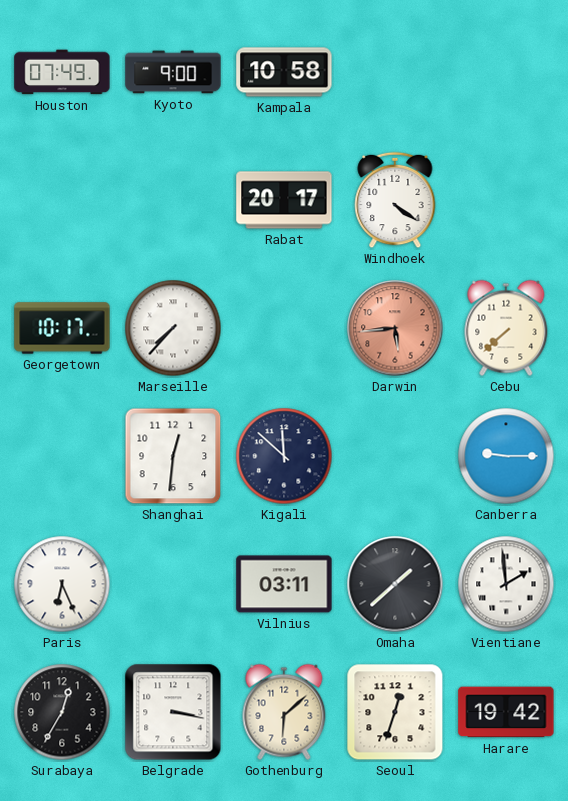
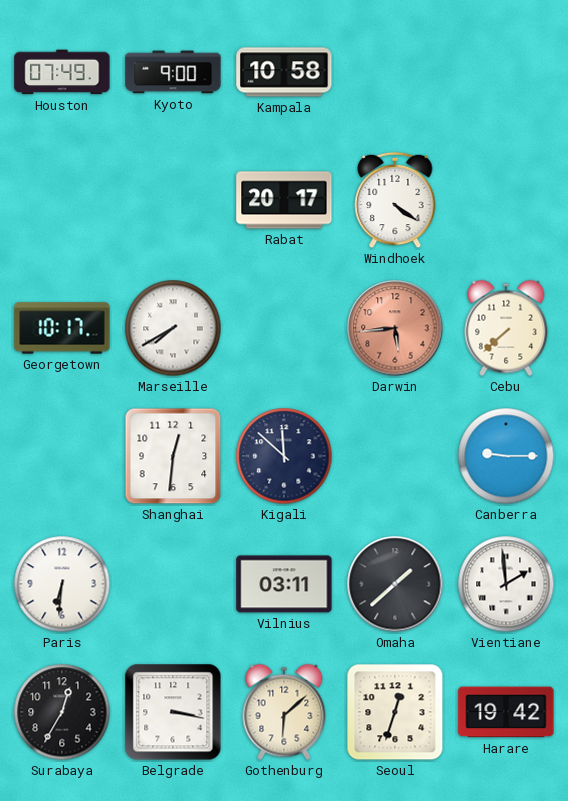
Marseille: 7:37 -> 7:40 (173, 328)
Paris: 6:26 -> 6:31 (62, 584)
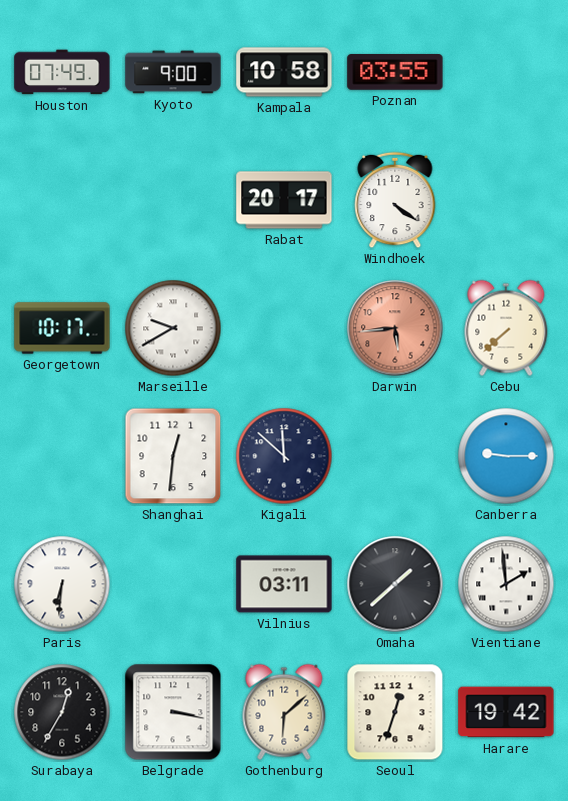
Poznan: none -> 03:55 (395, 72)
Marseille: 7:40 -> 9:40 (173, 328)
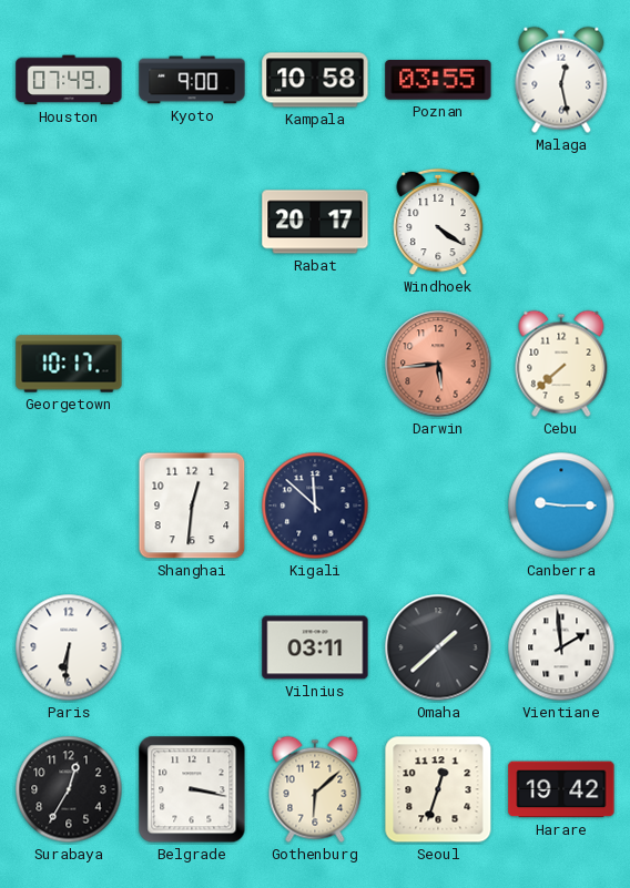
Malaga: none -> 12:28 (561, 80)
Marseille: 9:40 -> none (173, 328)
